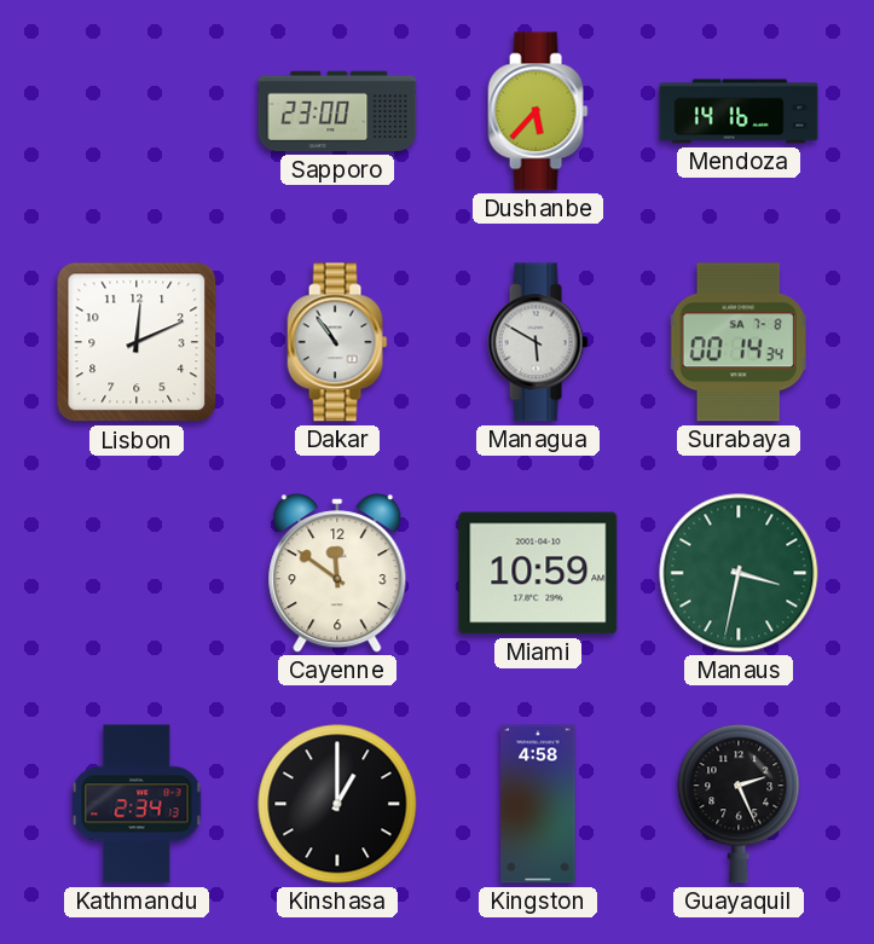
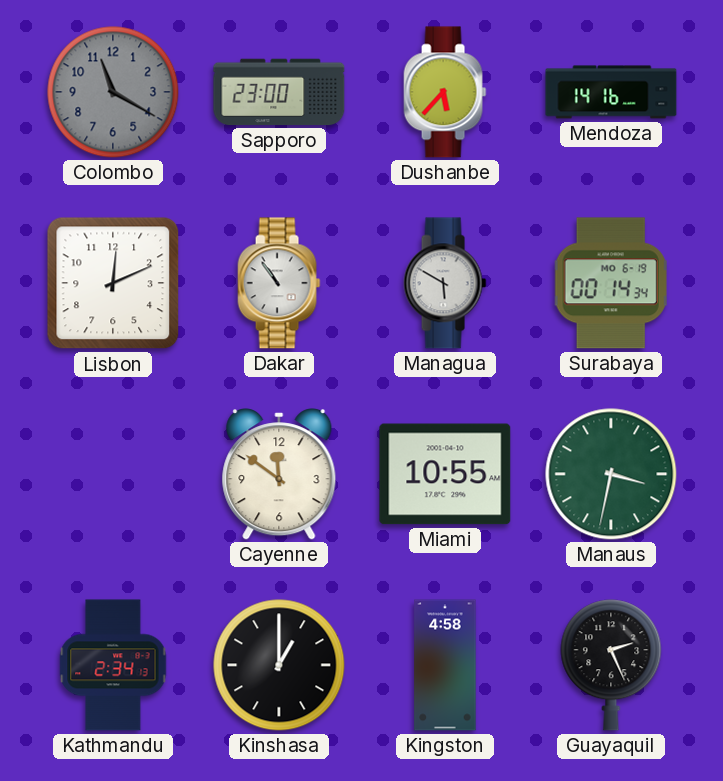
Colombo: none -> 11:20 (113, 92)
Surabaya date: SA 7-8 -> MO 6-19 (611, 283)
Miami: 10:59 -> 10:55 (445, 474)
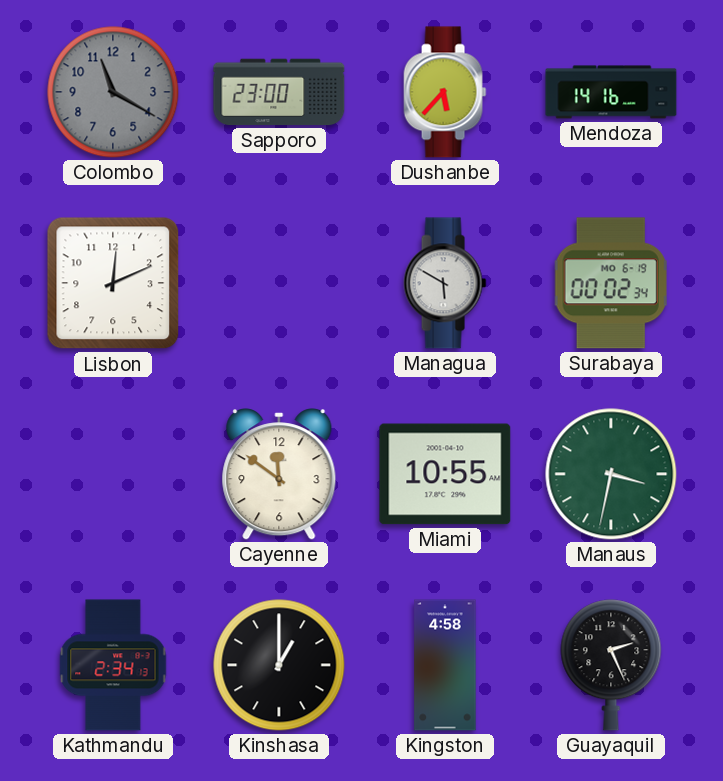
Dakar: 10:54 -> none (279, 283)
Surabaya: 00:14 -> 00:02 (611, 283)
